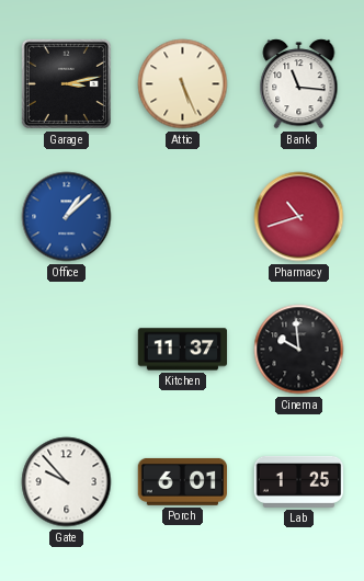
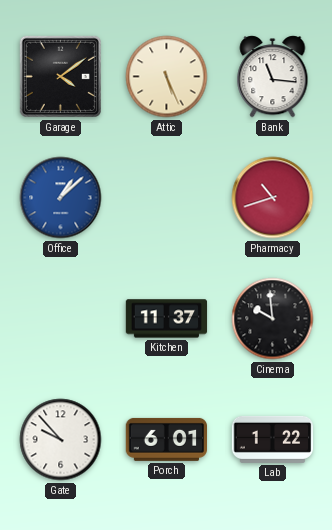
Garage: 3:13 -> 4:09 (60, 76)
Lab: 1:25 -> 1:22 (273, 439)
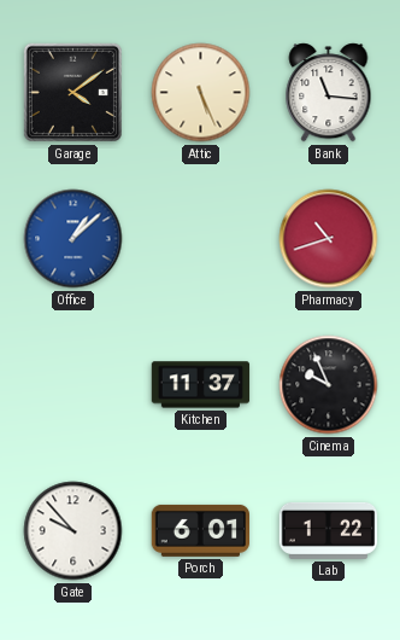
Cinema: 9:59 -> 9:56 (329, 385)
